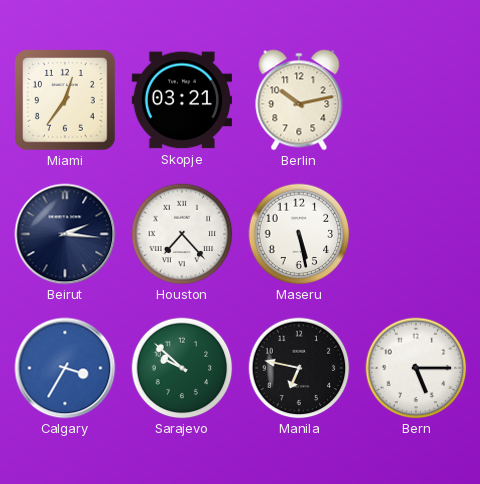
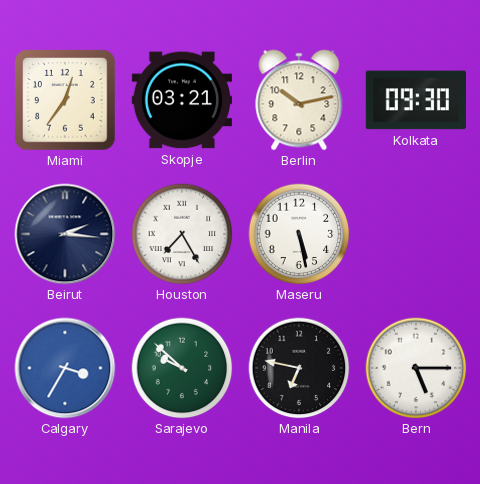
Kolkata: none -> 09:30 (416, 100)
Houston: 7:23 -> 7:25 (182, 234)
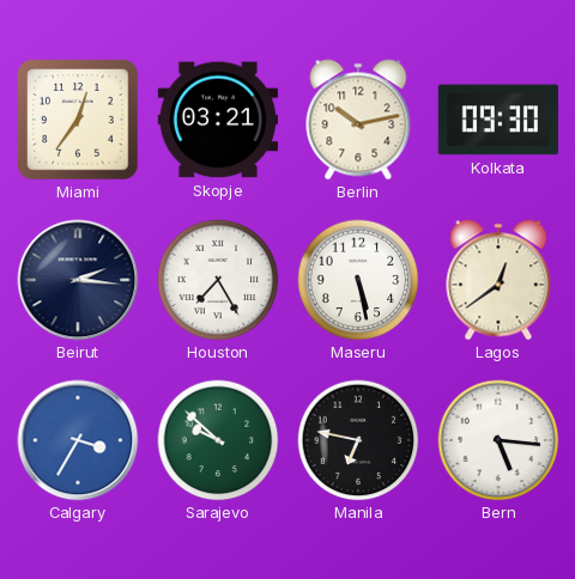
Lagos: none -> 12:39 (498, 280)
Bern: 5:15 -> 5:16 (498, 440)
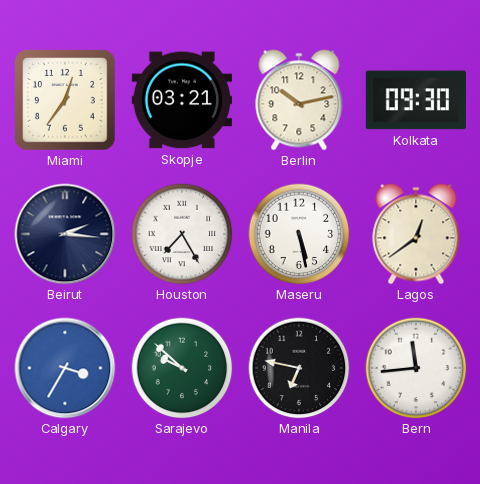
Bern: 5:16 -> 11:44 (416, 368)
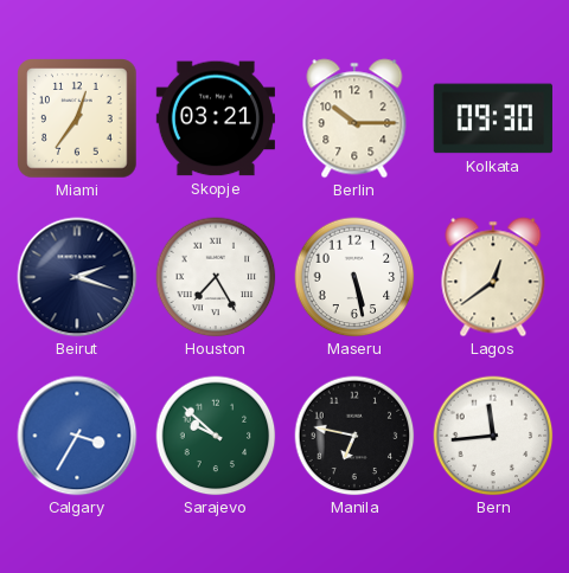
Berlin: 10:13 -> 10:15 (354, 118)
Beirut: 2:16 -> 2:18 (77, 277)
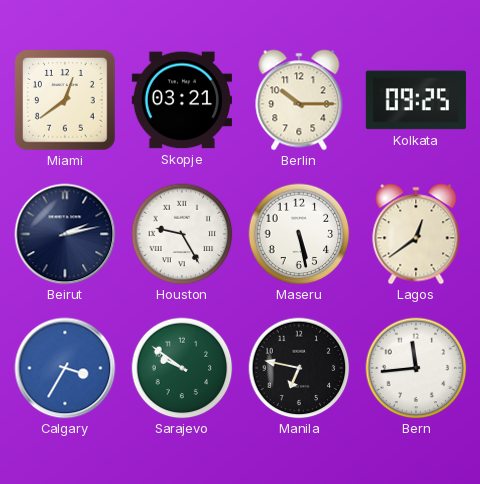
Miami: 12:36 -> 12:39 (65, 100)
Kolkata: 09:30 -> 09:25 (416, 100)
Beirut: 2:18 -> 2:13 (65, 234)
Houston: 7:25 -> 9:25 (182, 234)
Sarajevo: 9:52 -> 9:51 (182, 368)
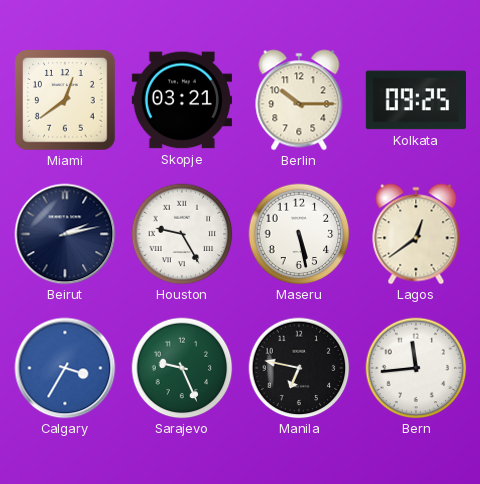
Sarajevo: 9:51 -> 9:26 (182, 368)
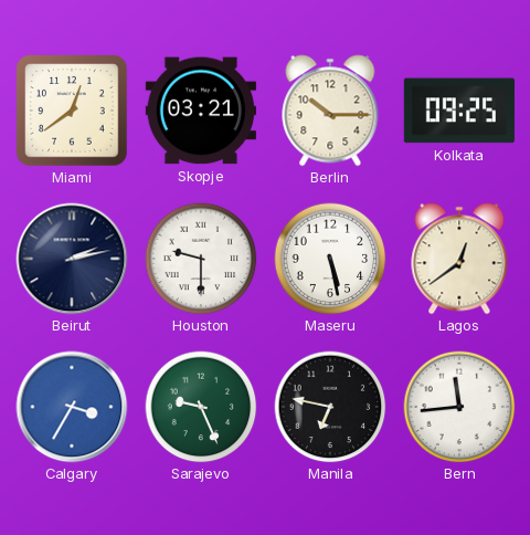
Houston: 9:25 -> 9:30 (201, 259)
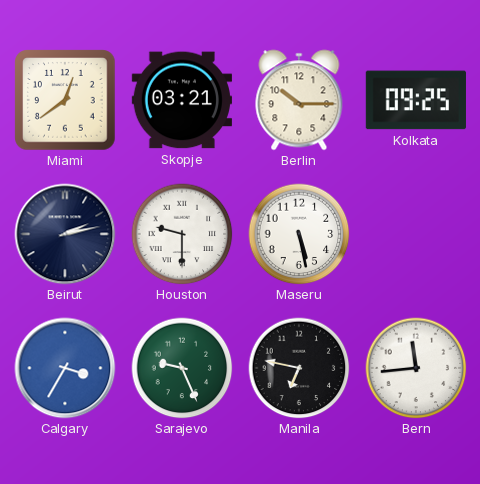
Lagos: 12:39 -> none (459, 259)
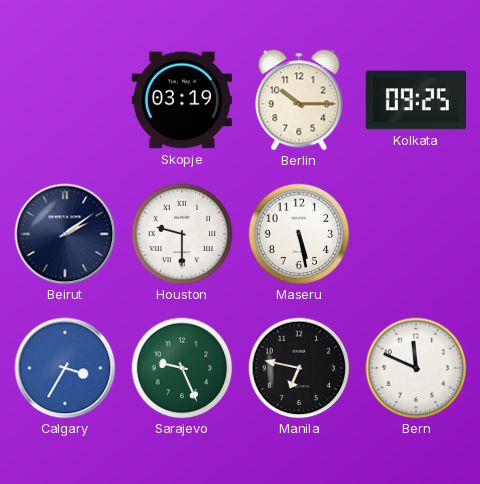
Miami: 12:39 -> none (65, 100)
Skopje: 03:21 -> 03:19 (181, 100)
Beirut: 2:13 -> 2:09 (65, 234)
Bern: 11:44 -> 11:49 (416, 368)
